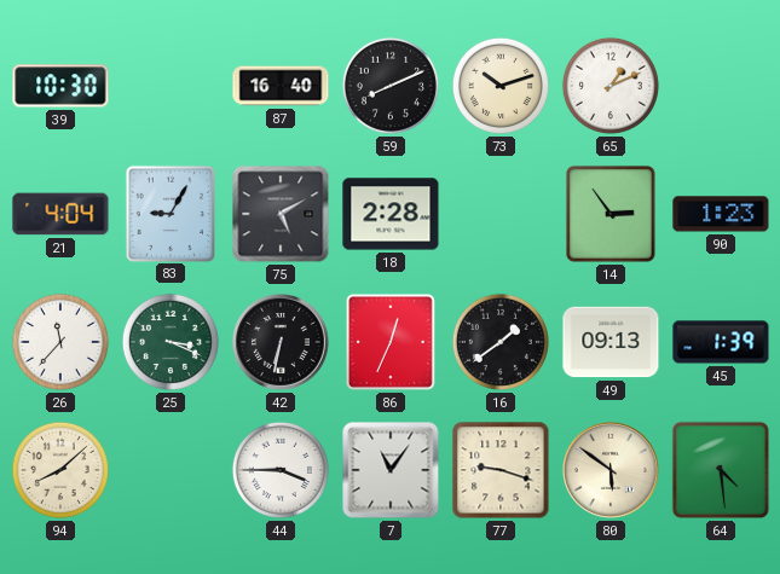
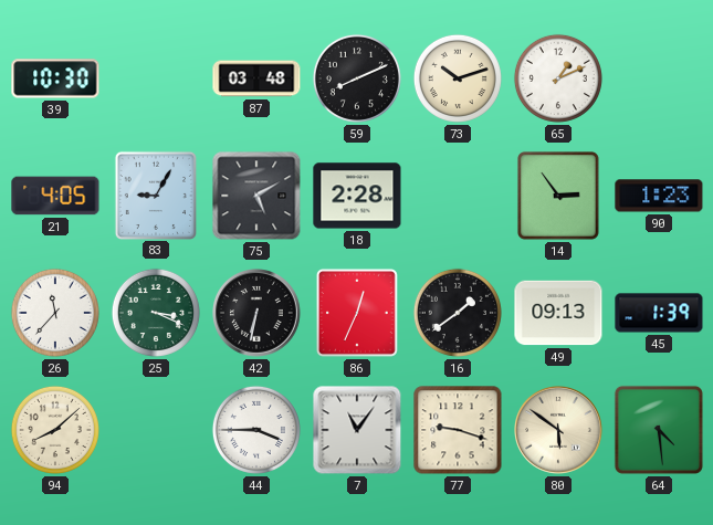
87: 16:40 -> 03:48 (256, 78)
21: 4:04 -> 4:05 (55, 196)
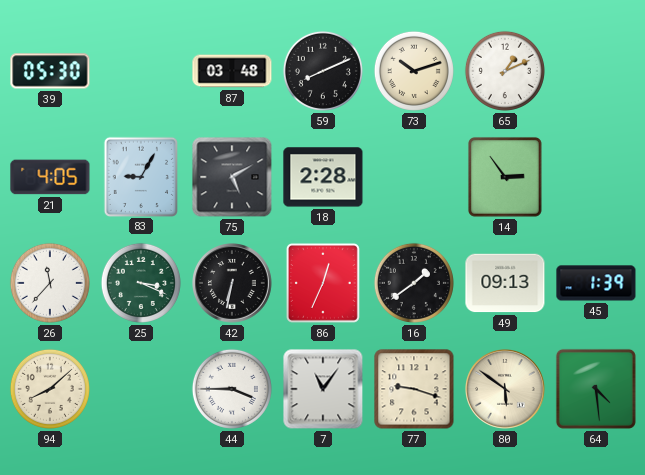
39: 10:30 -> 05:30 (50, 71)
90: 1:23 -> none (659, 196)
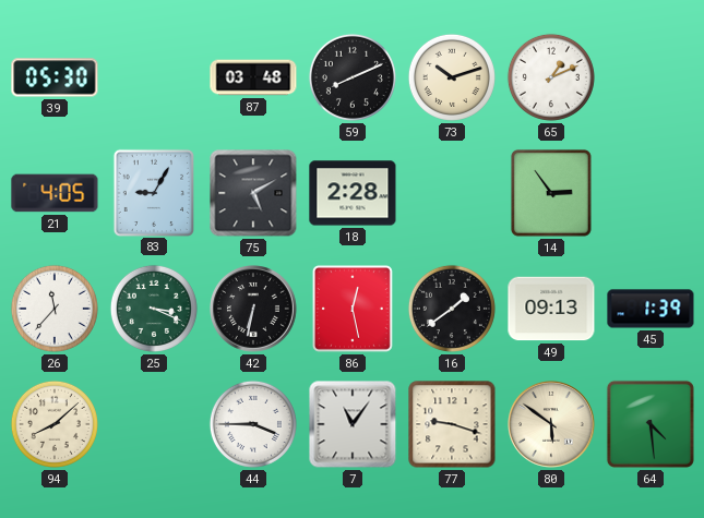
86: 12:34 -> 12:28 (353, 309)
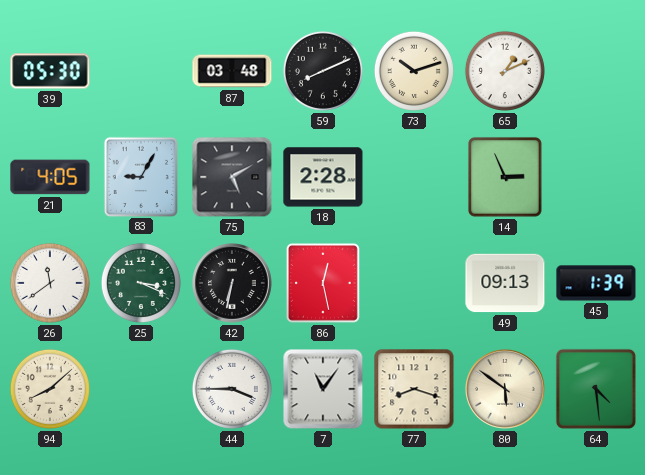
14: 2:54 -> 2:56 (505, 177)
26: 11:37 -> 11:39 (50, 283)
16: 1:39 -> none (452, 309)
77: 9:18 -> 8:18 (414, 389)
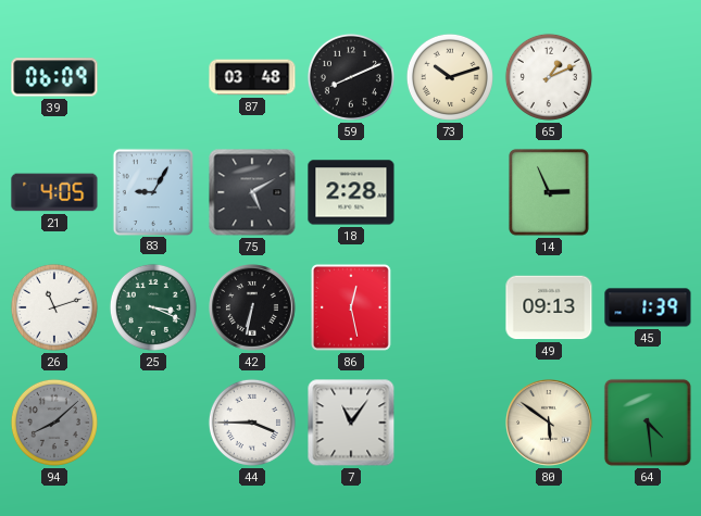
39: 05:30 -> 06:09 (54, 77)
26: 11:39 -> 11:12 (54, 307)
94 dial: cream -> grey (54, 423)
77: 8:18 -> none (414, 389)
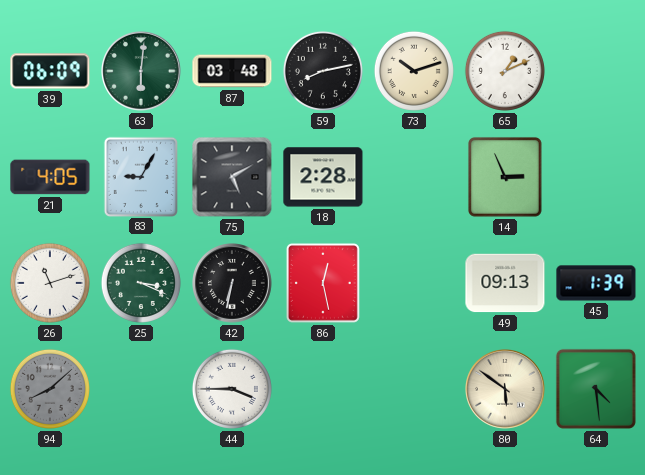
63: none -> 6:01 (142, 72)
59: 8:11 -> 8:13 (323, 71)
7: 11:06 -> none (351, 423)
